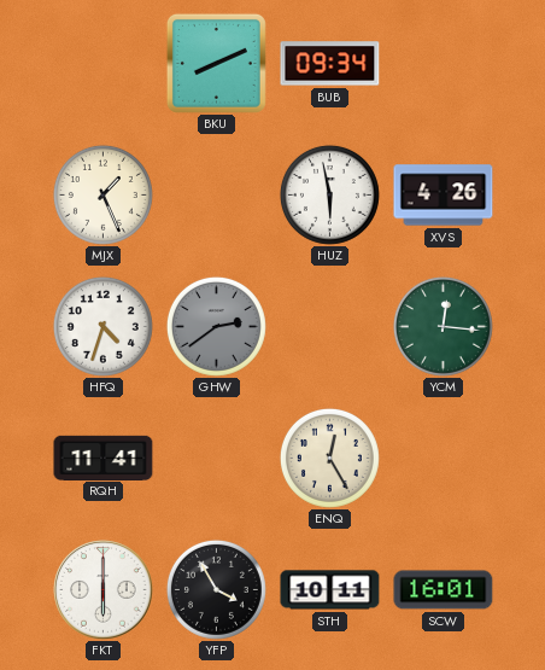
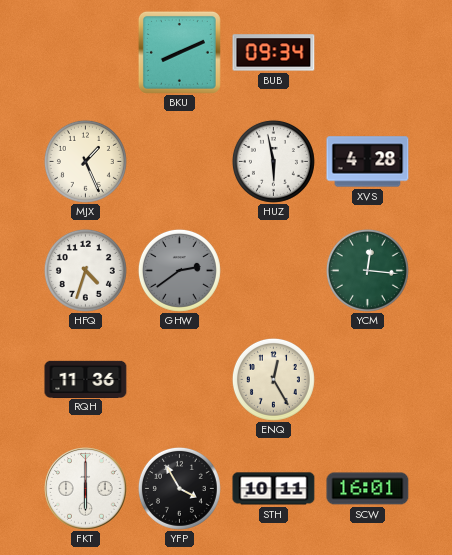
XVS: 4:26 -> 4:28 (368, 162)
RQH: 11:41 -> 11:36 (86, 379)
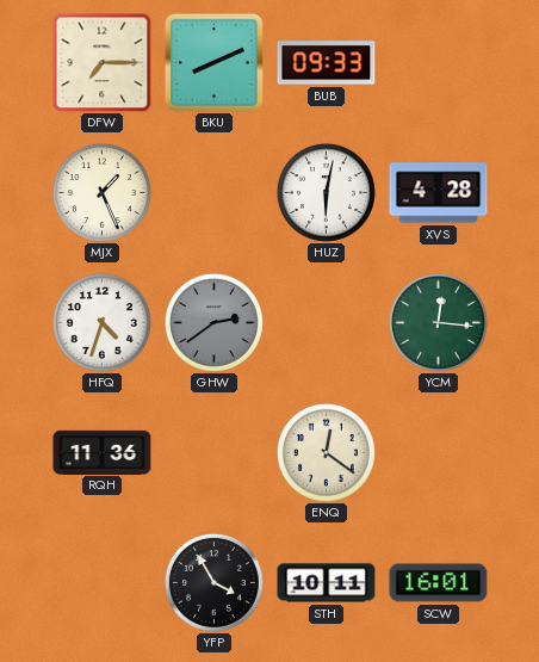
DFW: none -> 7:15 (101, 62)
BUB: 09:34 -> 09:33 (327, 63)
HUZ: 5:58 -> 6:02 (326, 192)
ENQ: 12:25 -> 12:21 (326, 452)
FKT: 6:00 -> none (86, 489)
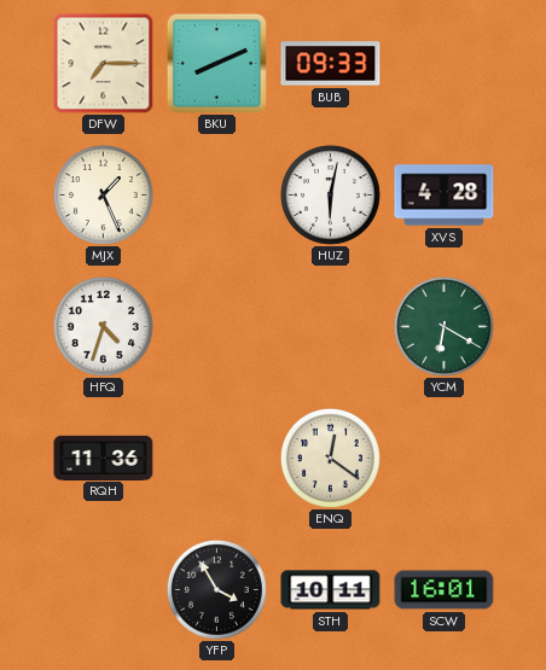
GHW: 2:39 -> none (213, 322)
YCM: 12:16 -> 6:20 (443, 326)
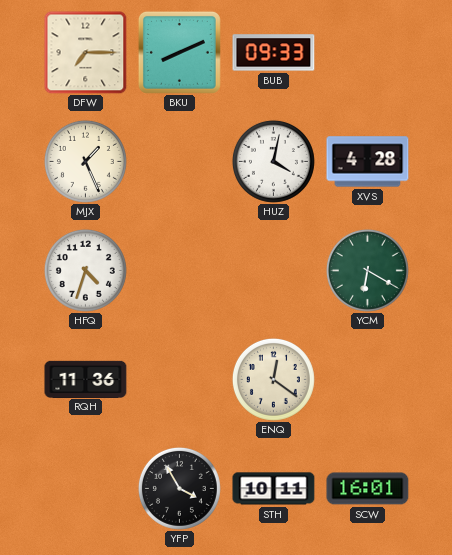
HUZ: 6:02 -> 4:02 (273, 161)
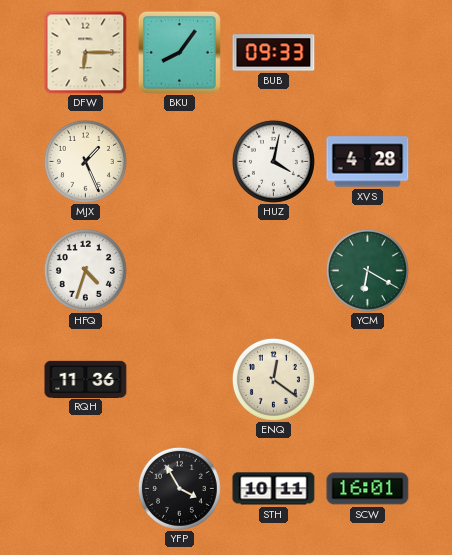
DFW: 7:15 -> 6:15 (85, 52)
BKU: 8:11 -> 8:06 (179, 52)
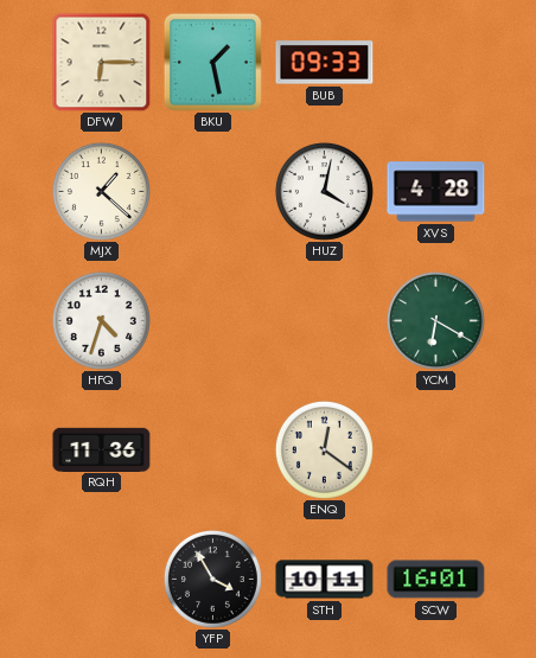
BKU: 8:06 -> 1:28 (212, 62)
MJX: 1:26 -> 1:22 (101, 191)
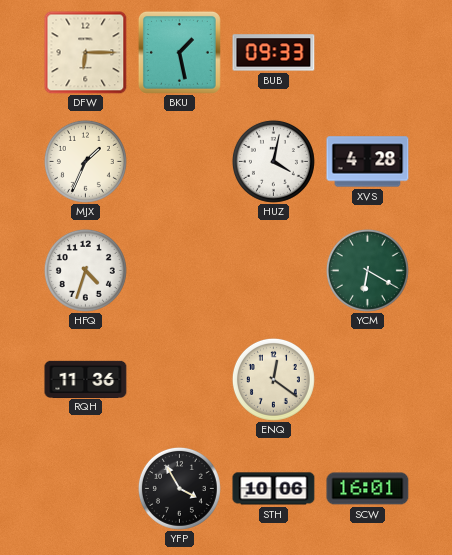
MJX: 1:22 -> 1:34 (85, 161)
STH: 10:11 -> 10:06 (274, 489)
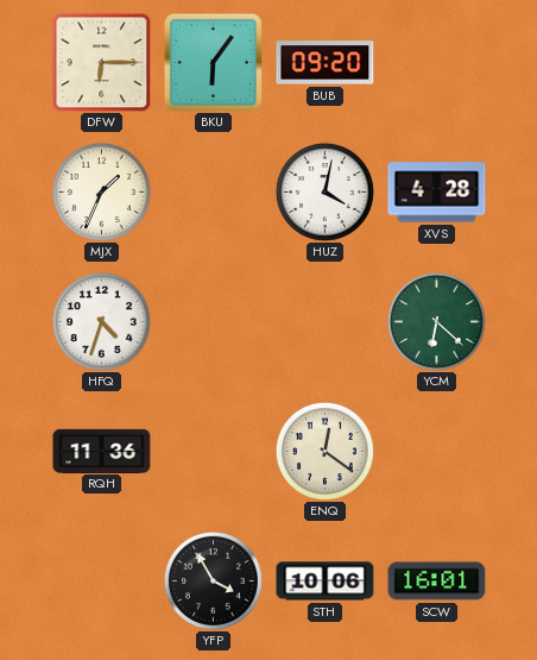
BKU: 1:28 -> 6:06 (213, 62)
BUB: 09:33 -> 09:20 (326, 63)
YCM: 6:20 -> 6:22 (436, 321)
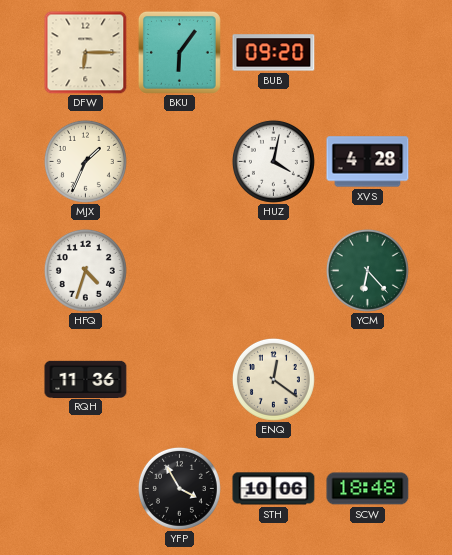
YCM: 6:22 -> 6:23 (367, 270)
SCW: 16:01 -> 18:48 (368, 489)
